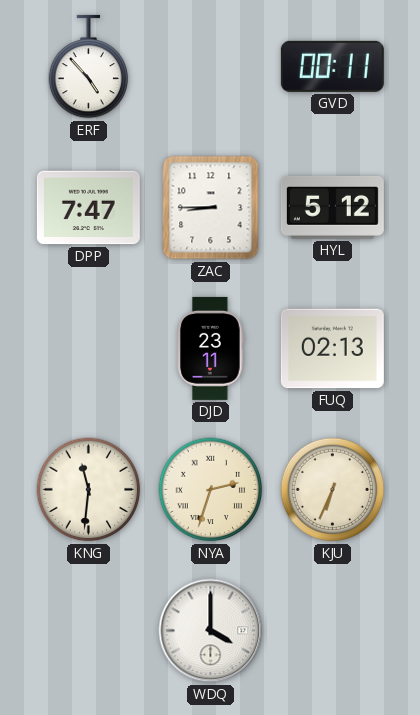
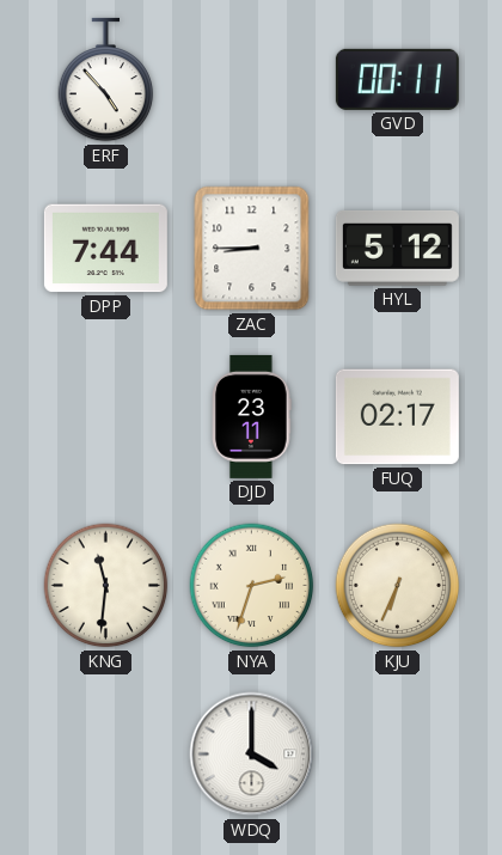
DPP: 7:47 -> 7:44 (105, 249)
FUQ: 02:13 -> 02:17 (397, 417)
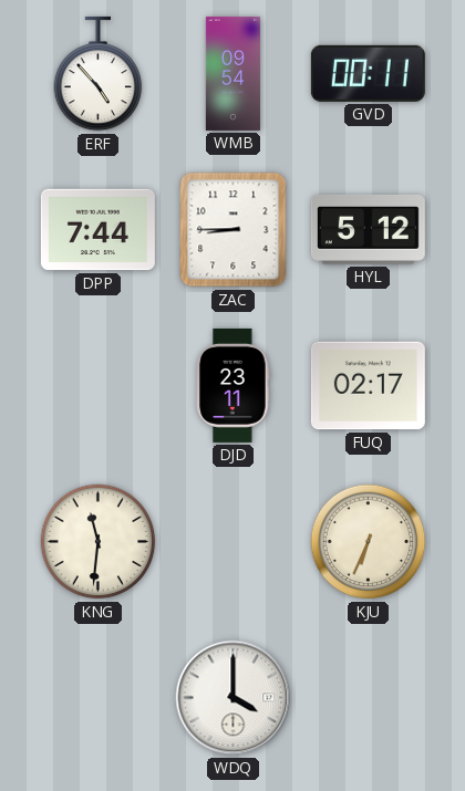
WMB: none -> 09:54 (232, 73)
NYA: 2:33 -> none (252, 586)
